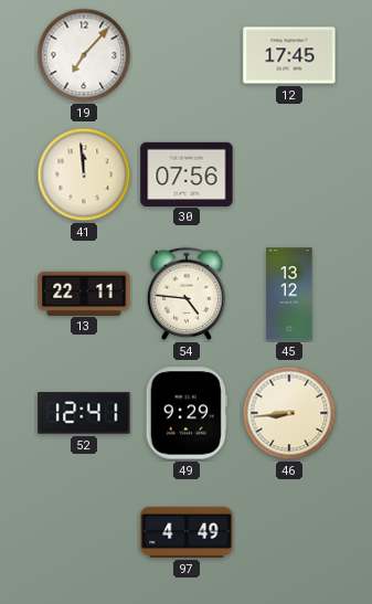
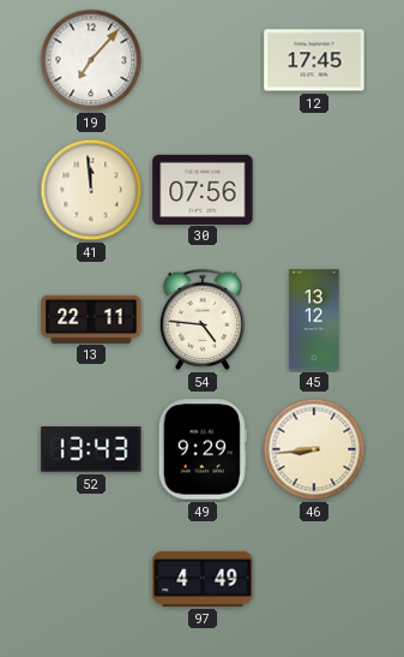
52: 12:41 -> 13:43 (91, 449)
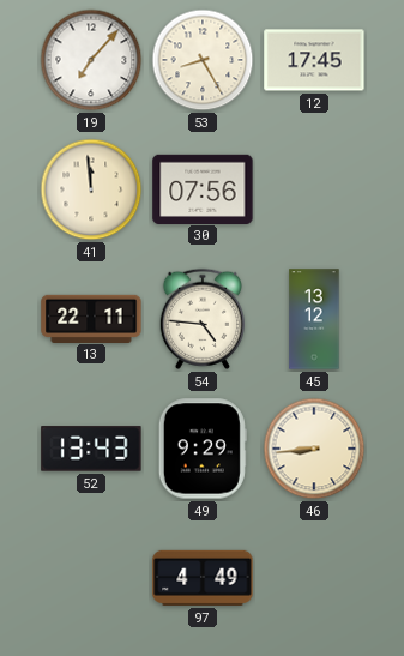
53: none -> 8:25 (203, 60)
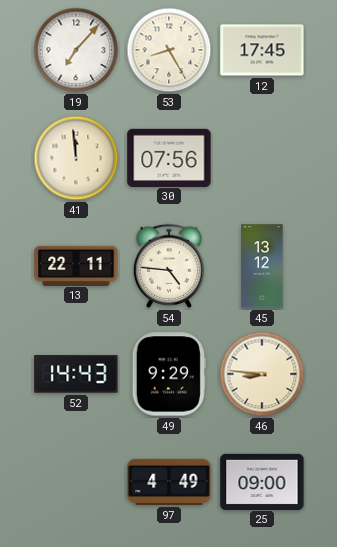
52: 13:43 -> 14:43 (76, 374)
46: 8:44 -> 8:46 (262, 374)
25: none -> 09:00 (262, 481)
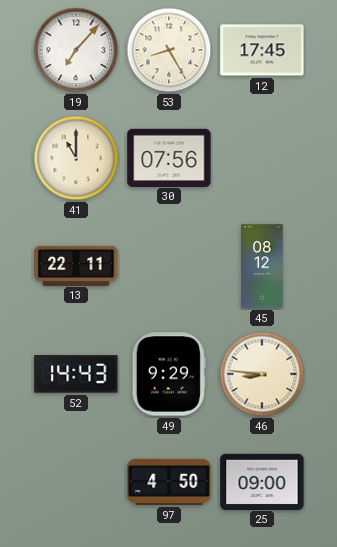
41: 11:59 -> 11:00 (76, 158)
54: 4:46 -> none (168, 266)
45: 13:12 -> 08:12 (262, 266)
97: 4:49 -> 4:50 (169, 482)
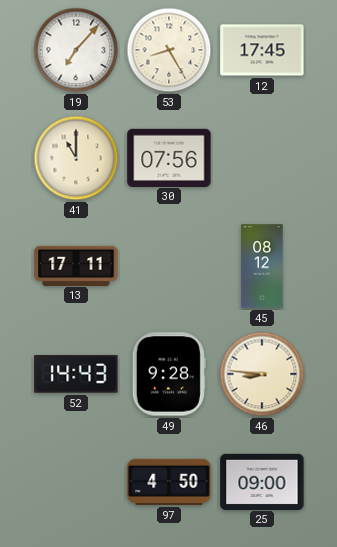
13: 22:11 -> 17:11 (76, 265)
49: 9:29 -> 9:28 (169, 374)
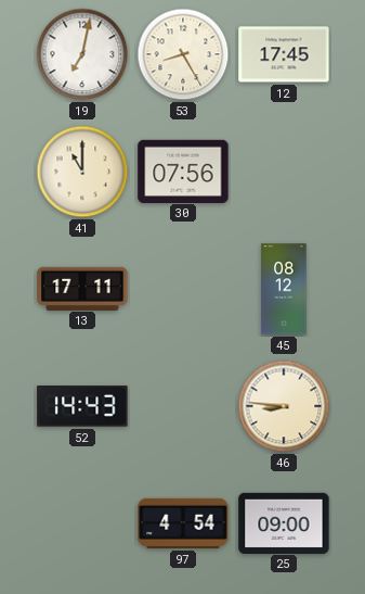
19: 7:07 -> 7:02 (82, 54)
49: 9:28 -> none (169, 374)
97: 4:50 -> 4:54 (183, 523)
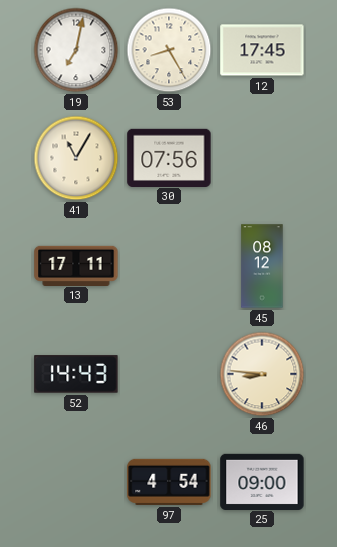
41: 11:00 -> 11:05 (76, 158)
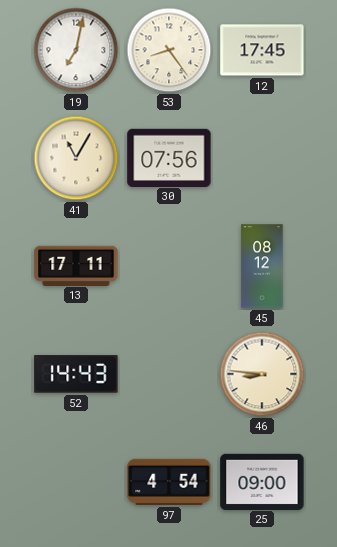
53: 8:25 -> 8:24 (169, 50)
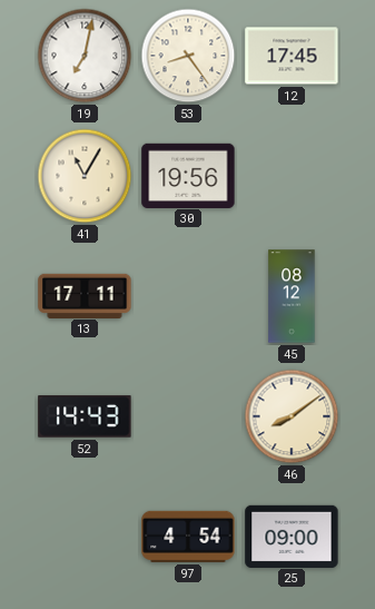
30: 07:56 -> 19:56 (188, 175)
46: 8:46 -> 8:09 (292, 416)
